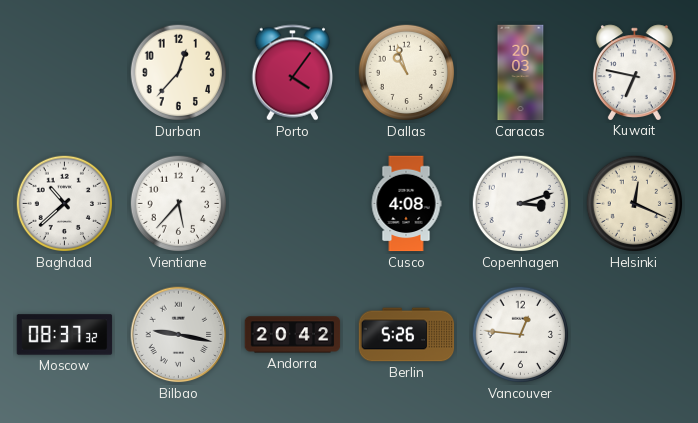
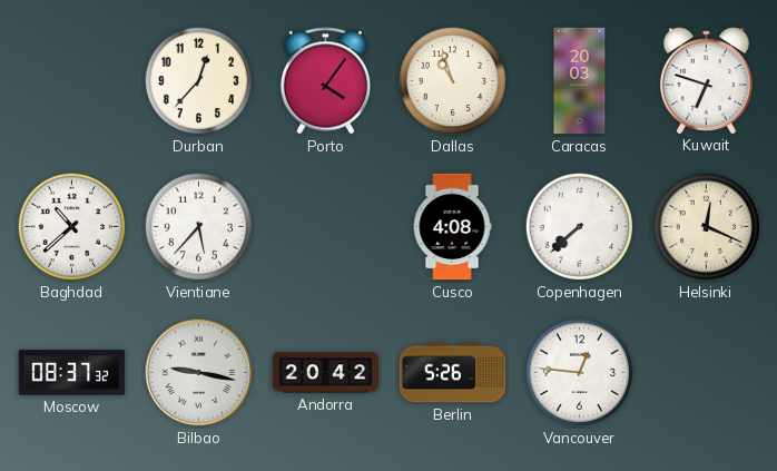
Kuwait: 6:47 -> 6:48 (706, 80)
Copenhagen: 3:12 -> 7:38 (580, 227)
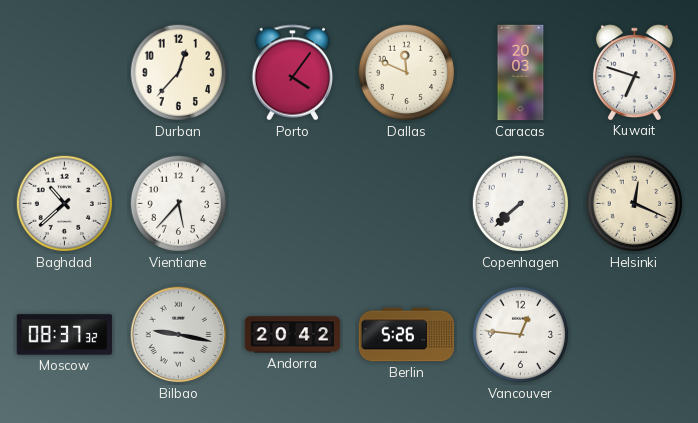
Dallas: 10:57 -> 11:49 (407, 73)
Cusco: 4:08 -> none (452, 227)
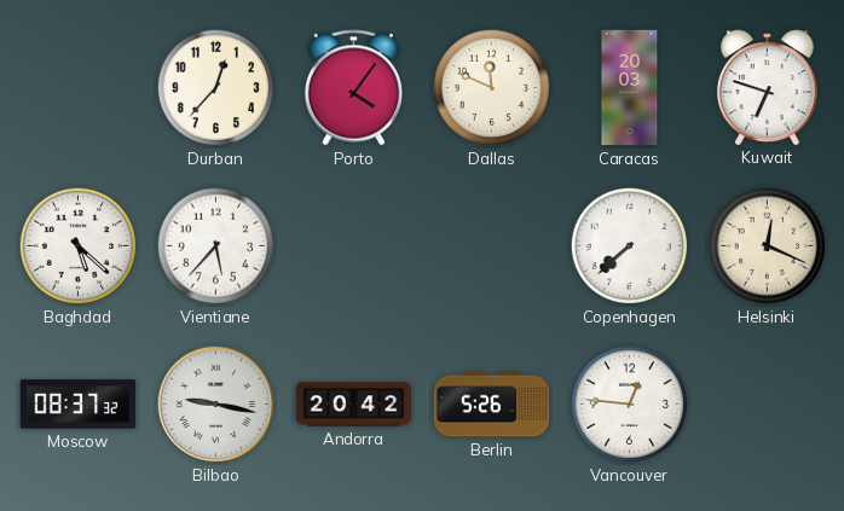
Baghdad: 10:38 -> 5:22 (79, 246)
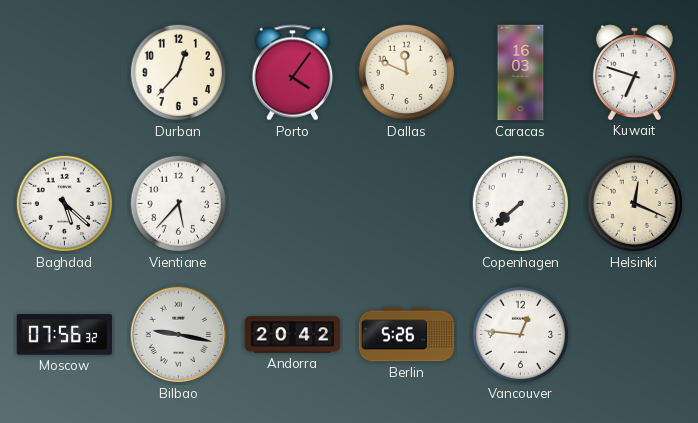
Caracas: 20:03 -> 16:03 (521, 73)
Moscow: 08:37 -> 07:56 (65, 335)
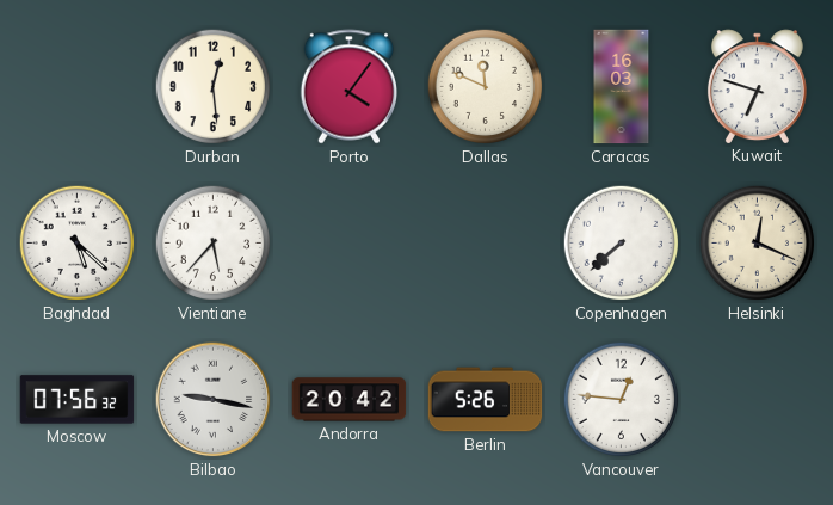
Durban: 12:37 -> 12:29 (214, 87)
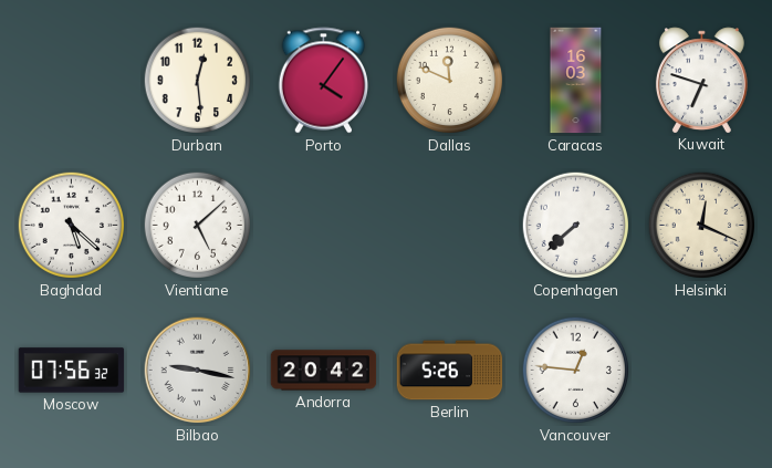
Vientiane: 5:37 -> 5:08 (198, 226)
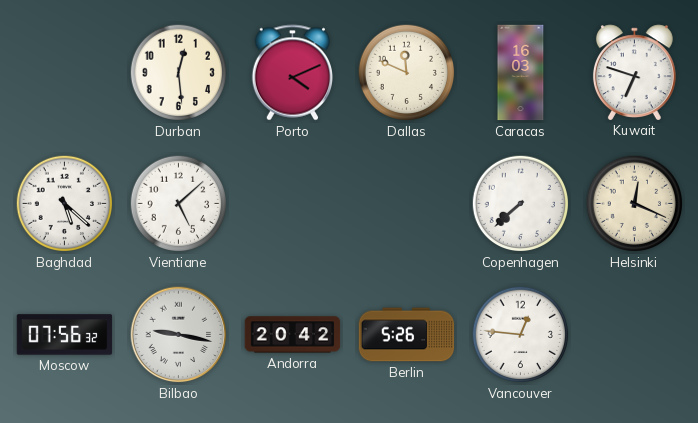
Porto: 4:06 -> 4:11 (292, 73)
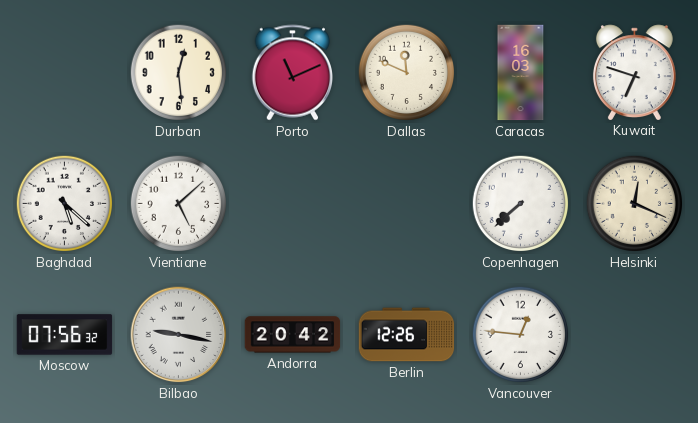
Porto: 4:11 -> 11:11 (292, 73)
Berlin: 5:26 -> 12:26 (407, 335)
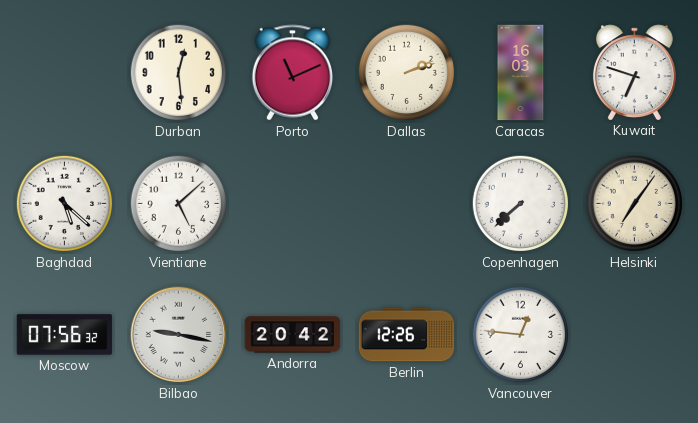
Dallas: 11:49 -> 2:12 (407, 73)
Helsinki: 12:19 -> 7:06 (635, 204)
